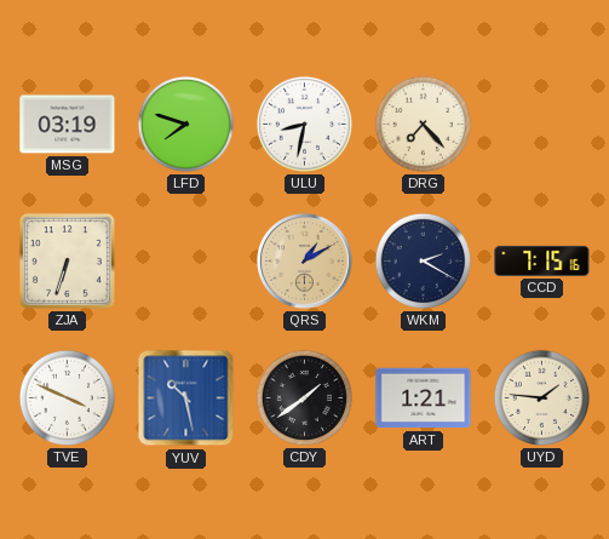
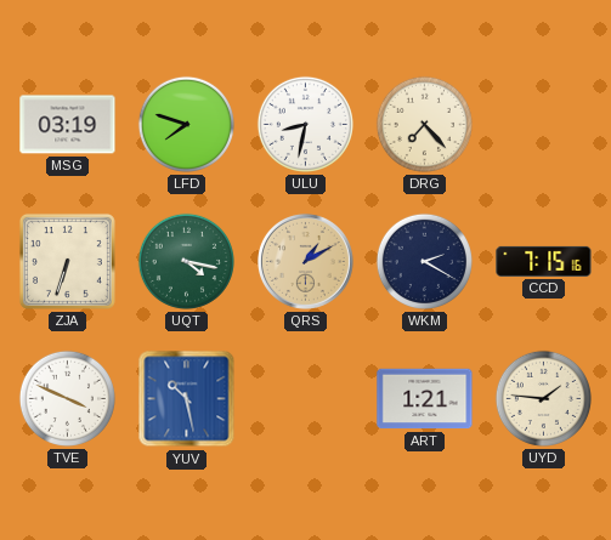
UQT: none -> 4:17 (186, 261)
CDY: 1:39 -> none (304, 397)
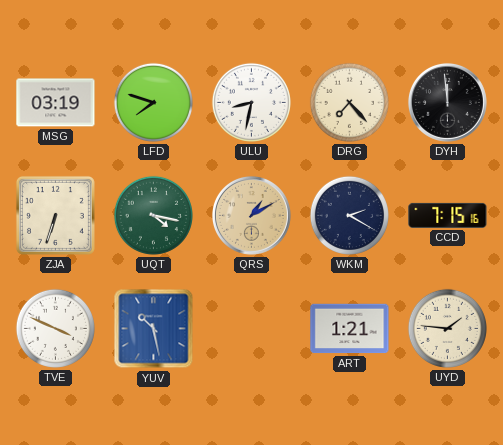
DYH: none -> 11:59 (447, 102)
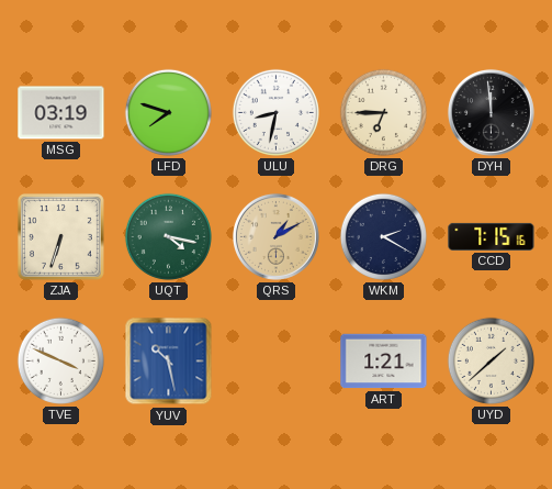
DRG: 7:23 -> 6:45 (383, 112)
UYD: 1:46 -> 1:38 (491, 360)
